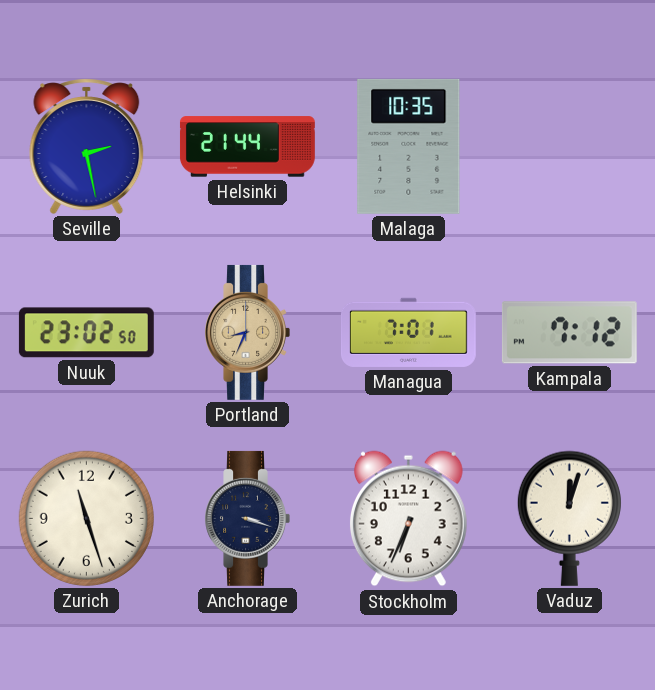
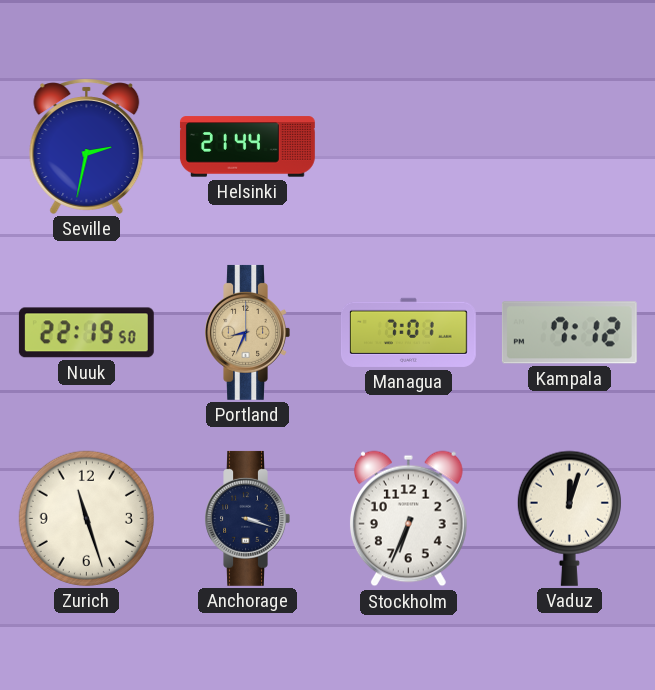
Seville: 2:28 -> 2:32 (87, 146)
Malaga: 10:35 -> none (409, 146)
Nuuk: 23:02 -> 22:19 (86, 333)
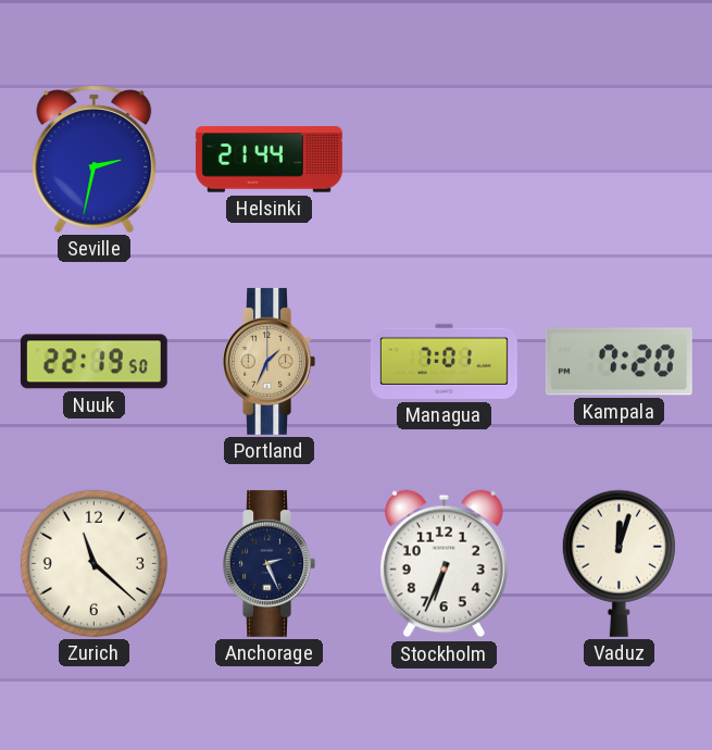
Portland: 8:34 -> 1:34 (268, 361)
Kampala: 7:12 -> 7:20 (619, 362)
Zurich: 11:27 -> 11:22 (93, 563)
Anchorage: 3:18 -> 2:26 (268, 563)
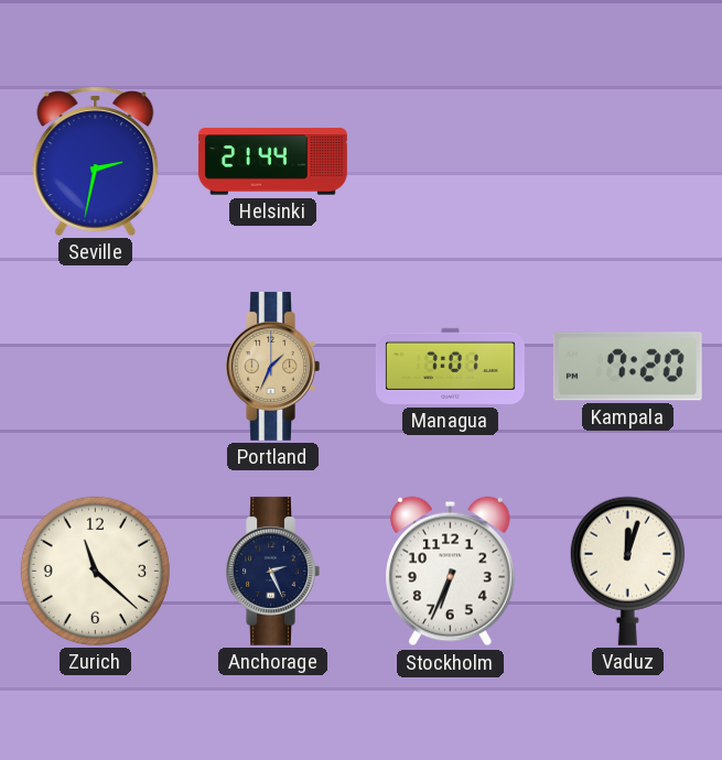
Nuuk: 22:19 -> none (93, 362)
